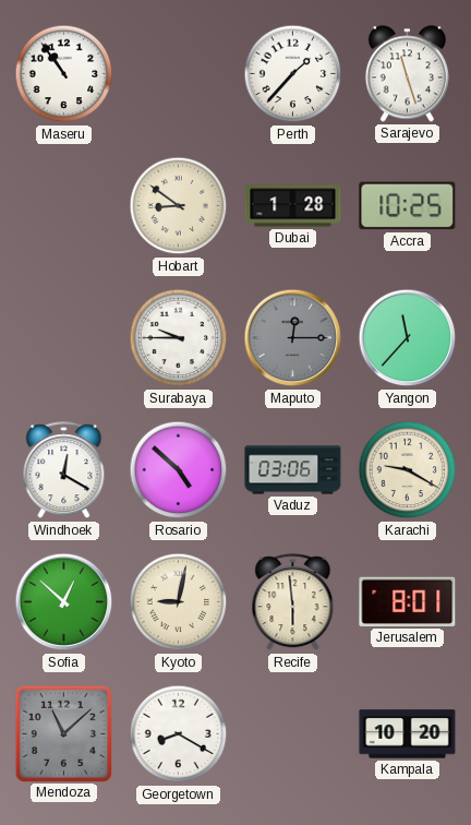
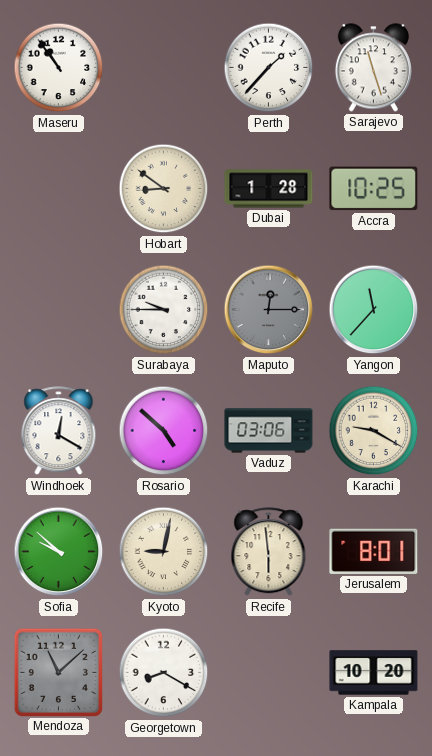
Sofia: 12:52 -> 9:52 (59, 552)
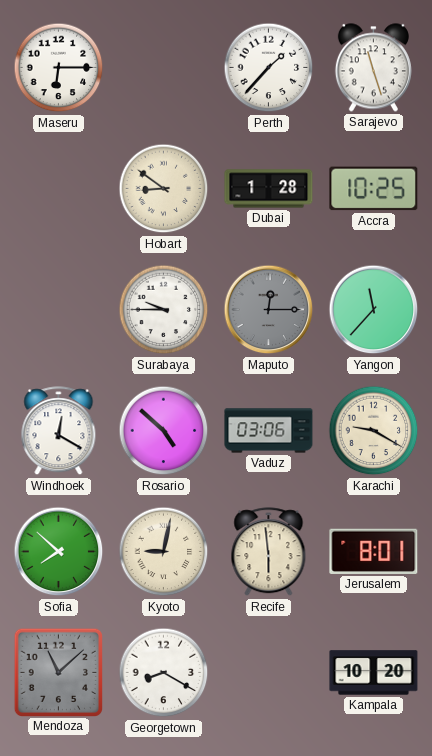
Maseru: 10:54 -> 6:15 (59, 68)
Sofia: 9:52 -> 7:52 (59, 552)
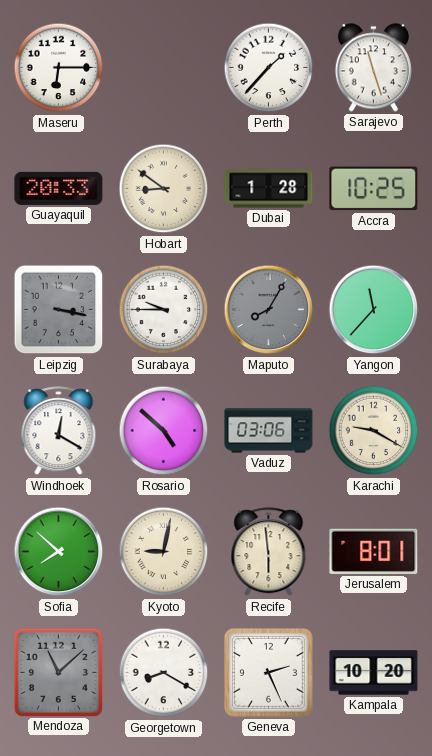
Guayaquil: none -> 20:33 (59, 188)
Leipzig: none -> 3:17 (59, 310)
Maputo: 12:15 -> 8:05 (269, 310)
Geneva: none -> 2:26 (269, 673)
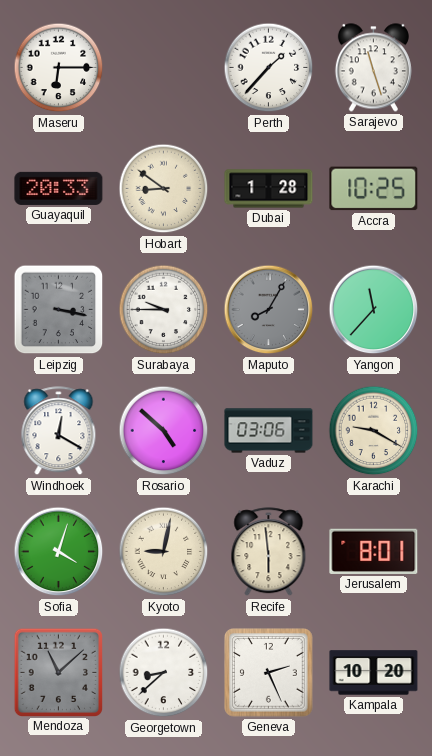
Sofia: 7:52 -> 4:03 (59, 552)
Georgetown: 8:20 -> 8:38 (164, 673)
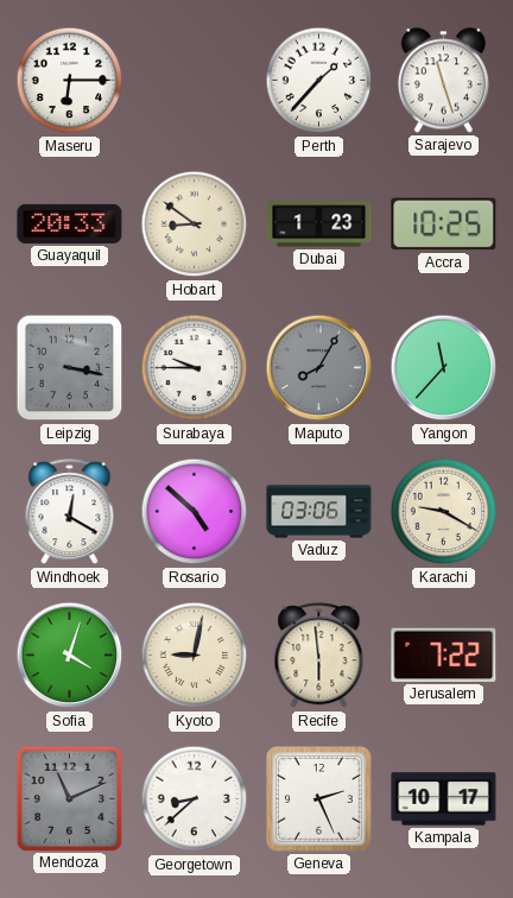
Dubai: 1:28 -> 1:23 (319, 224)
Jerusalem: 8:01 -> 7:22 (444, 654)
Mendoza: 11:08 -> 11:11 (69, 798)
Kampala: 10:20 -> 10:17 (444, 799)
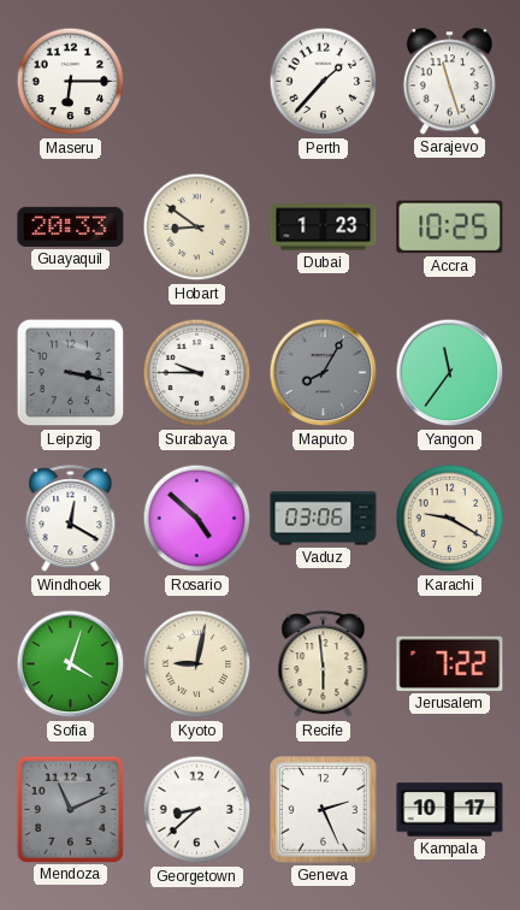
Yangon: 11:37 -> 11:36 (450, 373)
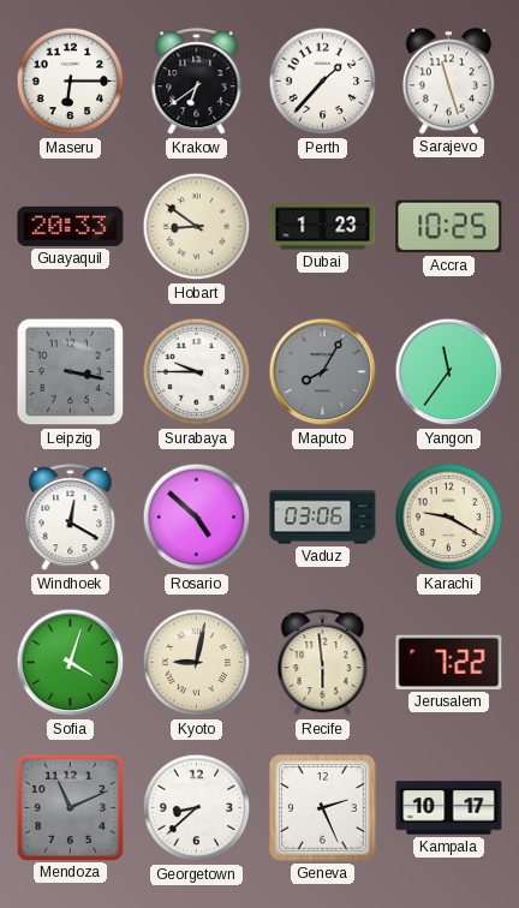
Krakow: none -> 6:39 (197, 82)
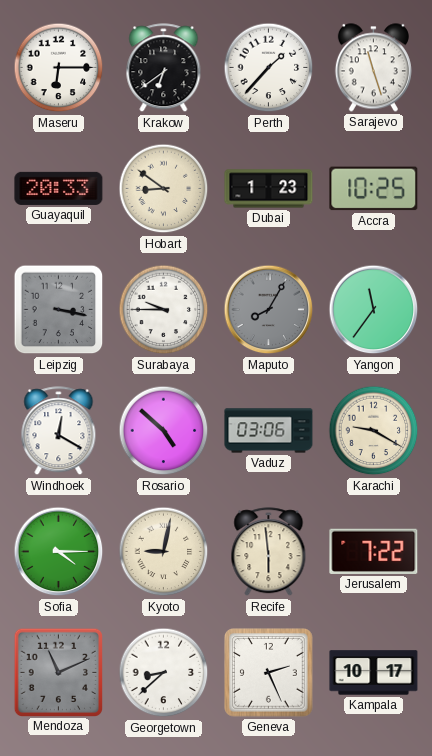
Sofia: 4:03 -> 4:15 (59, 552)
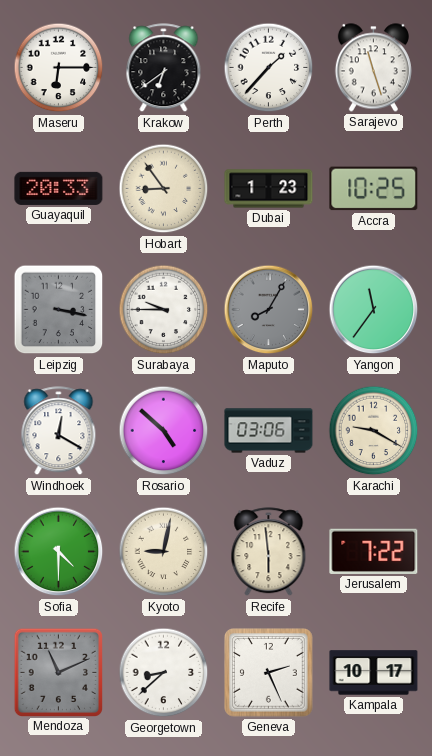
Hobart: 8:51 -> 8:54 (164, 189)
Sofia: 4:15 -> 4:30 (59, 552)
